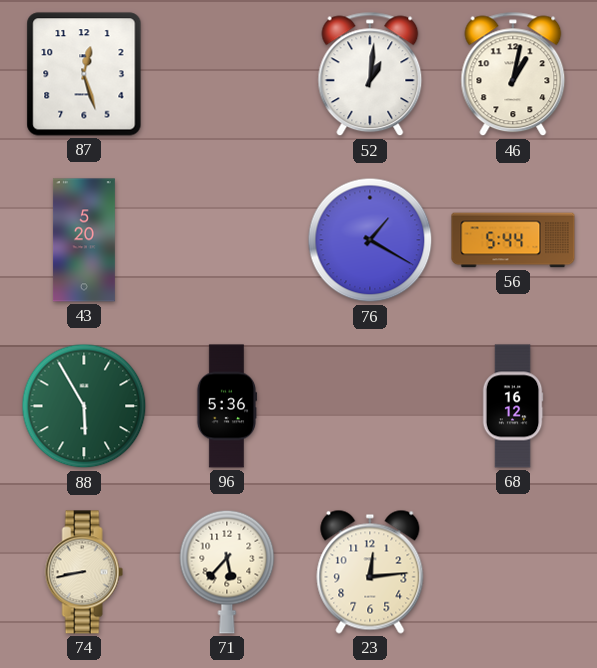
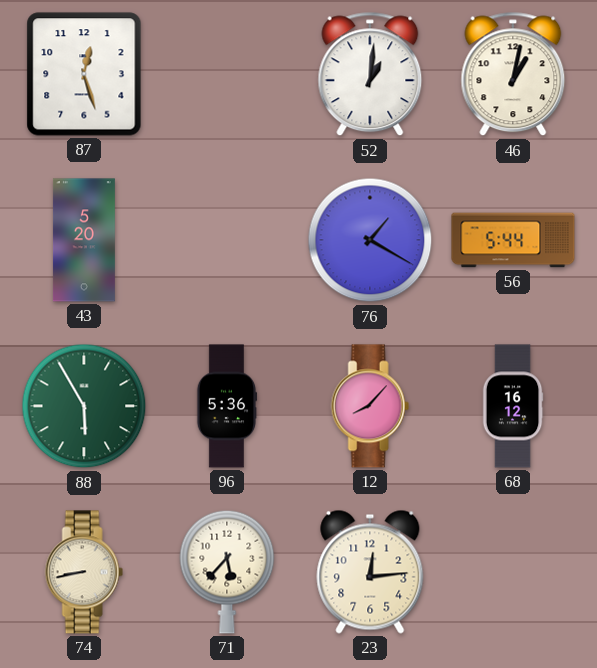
12: none -> 8:07 (370, 406)
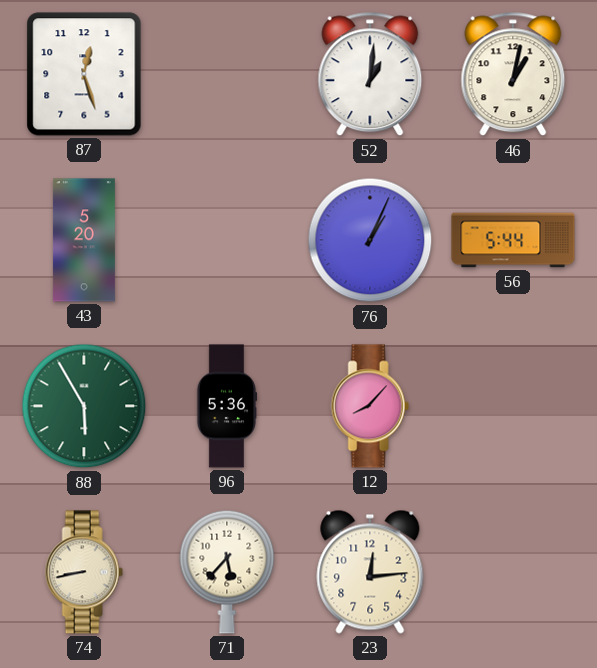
76: 1:20 -> 1:04 (370, 240)
68: 16:12 -> none (513, 406)
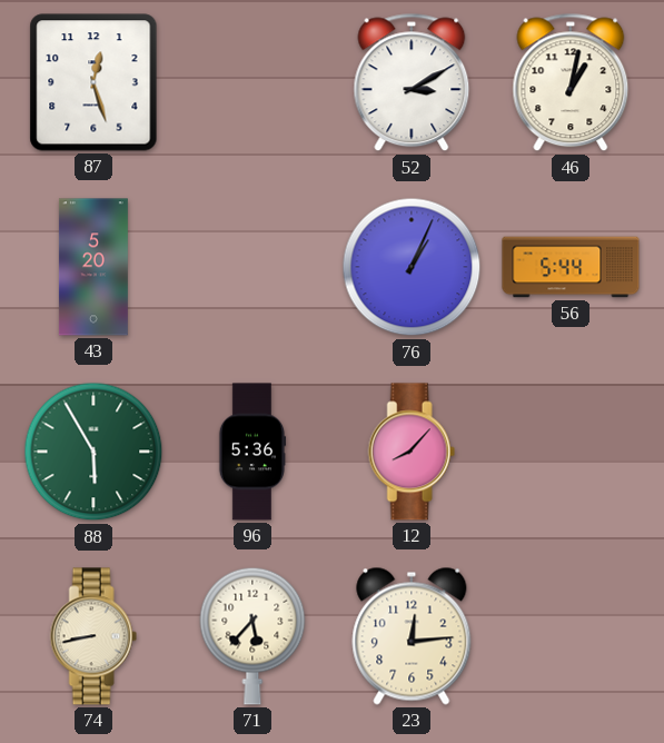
52: 1:01 -> 3:10 (412, 82)
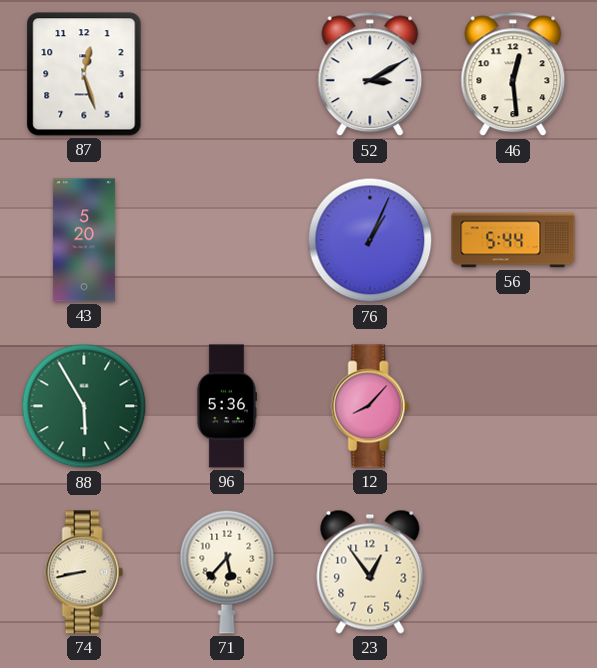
46: 1:02 -> 12:29 (513, 74)
23: 12:14 -> 12:54 (370, 572)
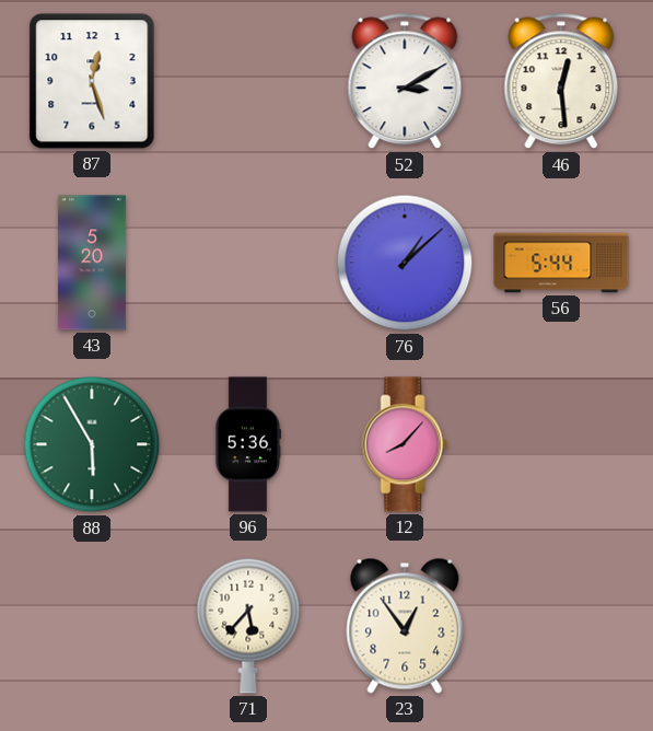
76: 1:04 -> 1:08 (405, 263)
74: 8:43 -> none (84, 572)
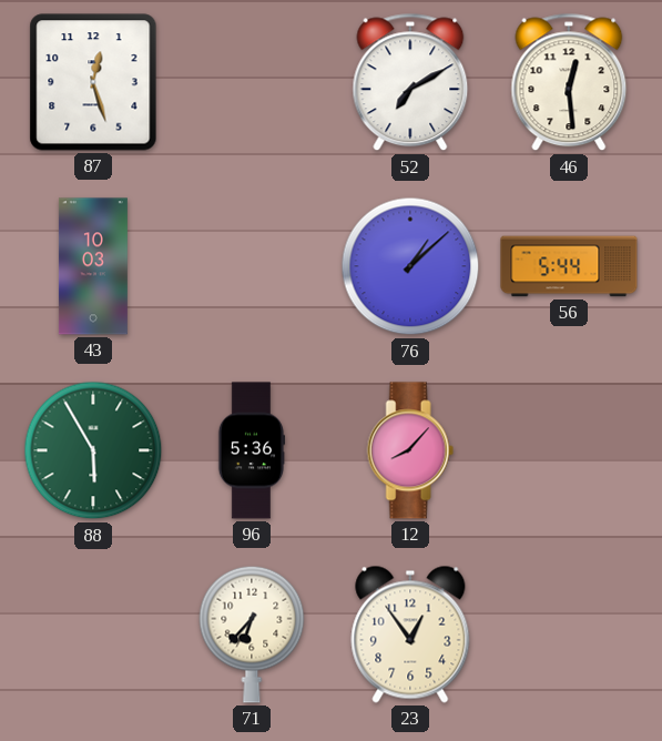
52: 3:10 -> 7:10 (410, 82)
43: 5:20 -> 10:03 (93, 266)
71: 5:37 -> 6:37 (252, 635)
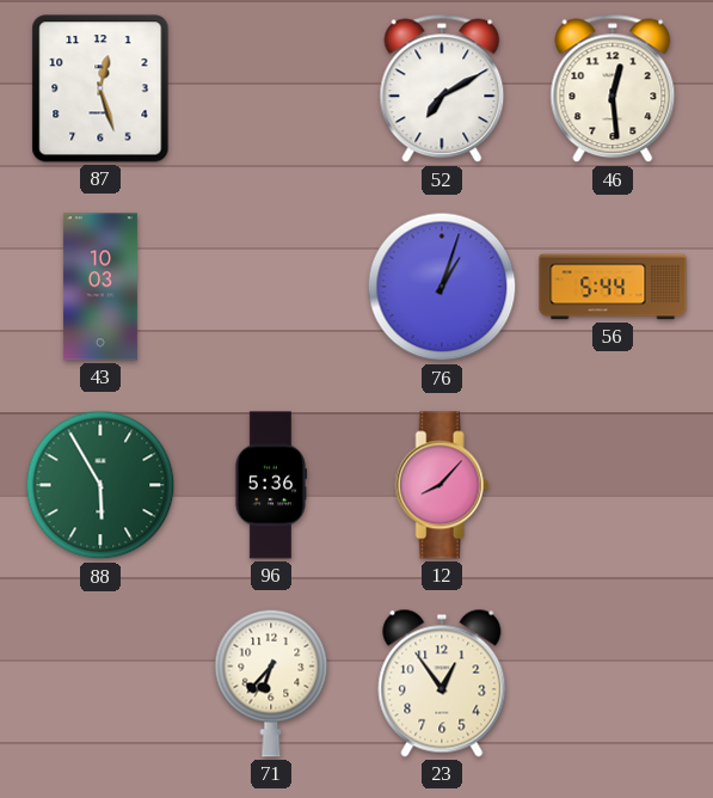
76: 1:08 -> 1:03 (442, 287)
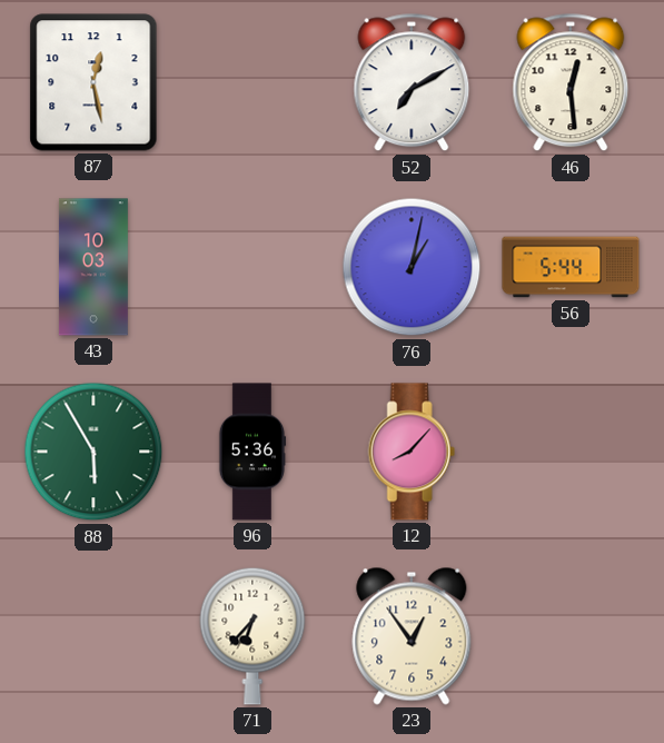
87: 12:27 -> 12:28 (93, 82)
76: 1:03 -> 1:02 (412, 267)
